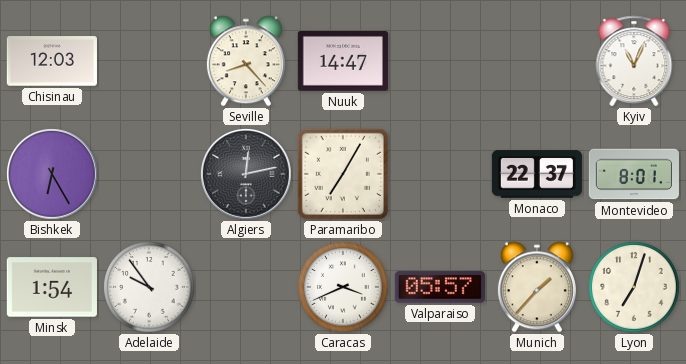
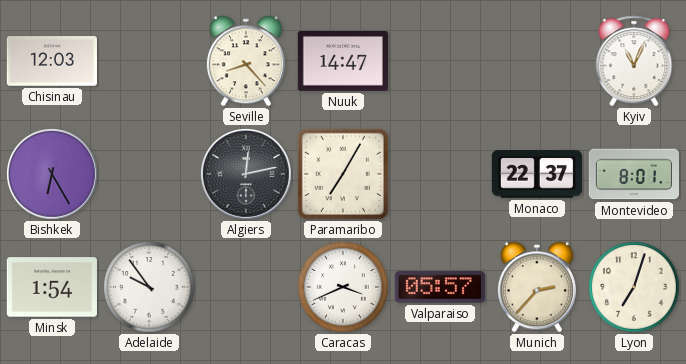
Munich: 1:37 -> 2:37 (537, 287)
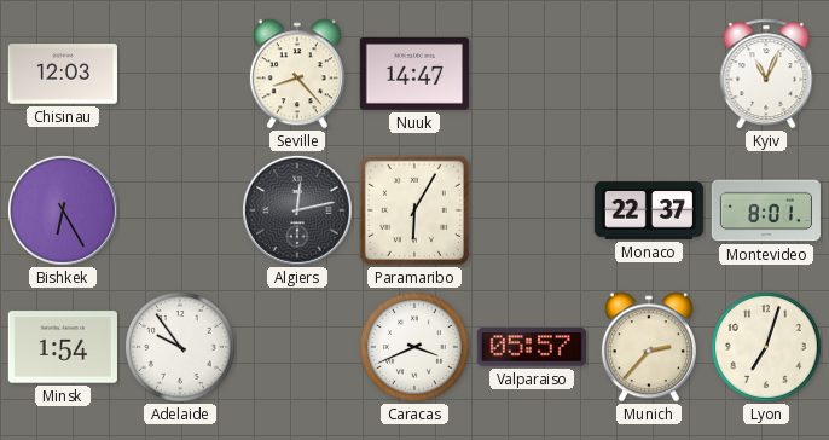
Paramaribo: 7:05 -> 6:05 (414, 210)
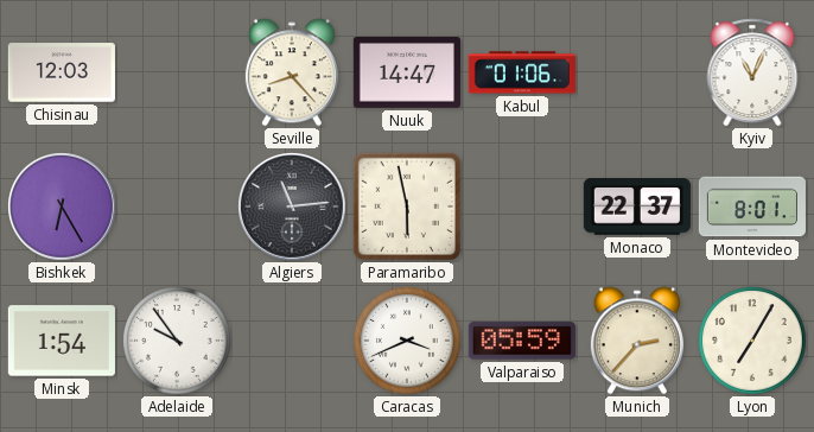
Kabul: none -> 01:06 (522, 72)
Algiers: 12:13 -> 11:14 (293, 208)
Paramaribo: 6:05 -> 5:58 (407, 207)
Valparaiso: 05:57 -> 05:59 (522, 341)
Lyon: 7:03 -> 7:05 (752, 341)
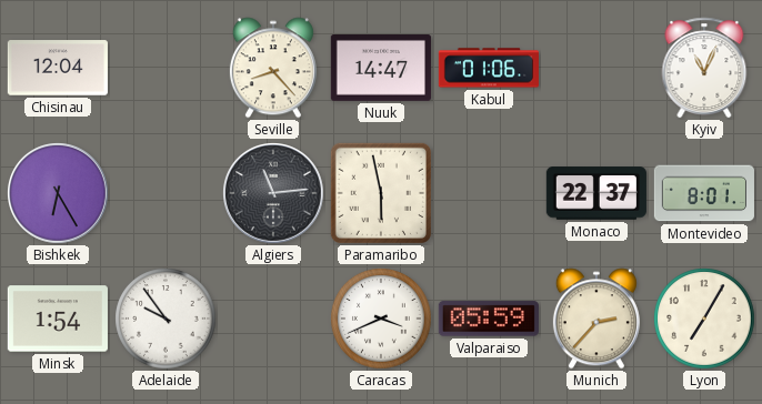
Chisinau: 12:03 -> 12:04 (58, 68)
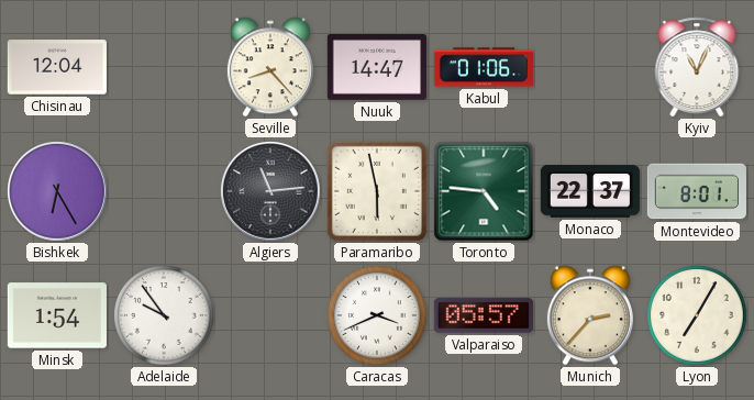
Toronto: none -> 4:46 (484, 191)
Valparaiso: 05:59 -> 05:57 (484, 315)
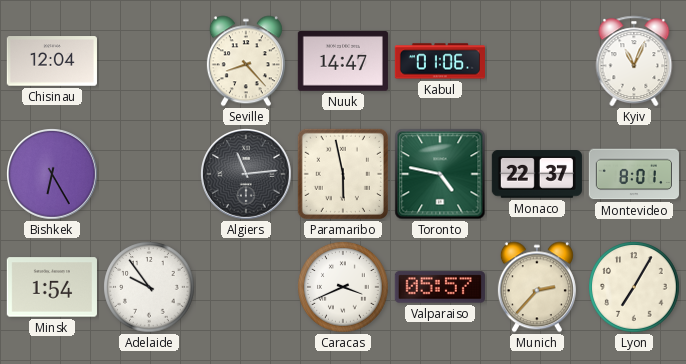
Toronto: 4:46 -> 4:47 (440, 174)
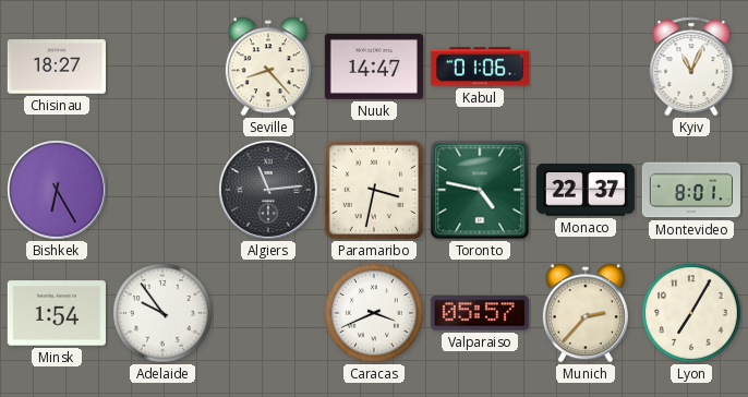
Chisinau: 12:04 -> 18:27 (57, 67)
Paramaribo: 5:58 -> 3:32 (374, 190)
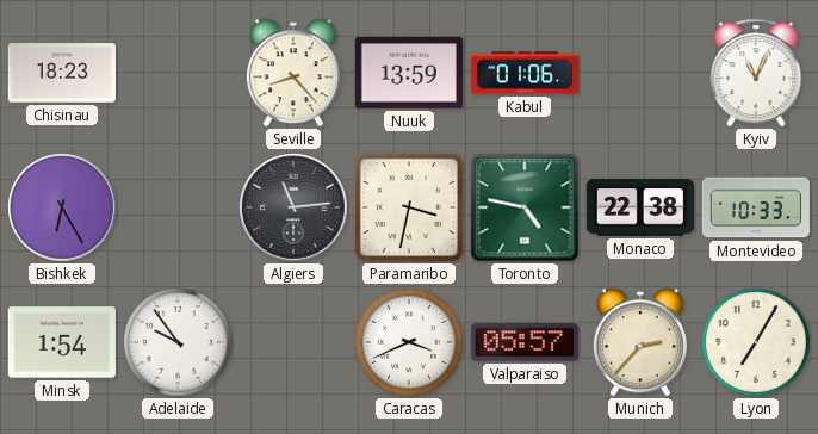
Chisinau: 18:27 -> 18:23 (62, 73)
Nuuk: 14:47 -> 13:59 (409, 74)
Monaco: 22:37 -> 22:38 (640, 207)
Montevideo: 8:01 -> 10:33 (756, 207)
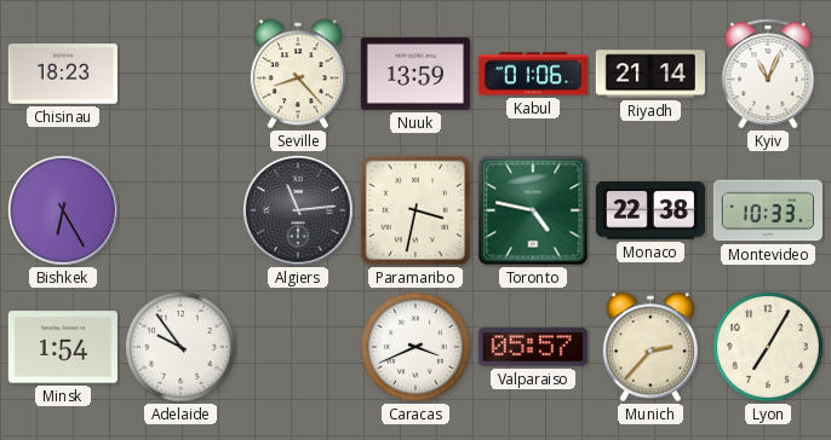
Riyadh: none -> 21:14 (651, 74)
